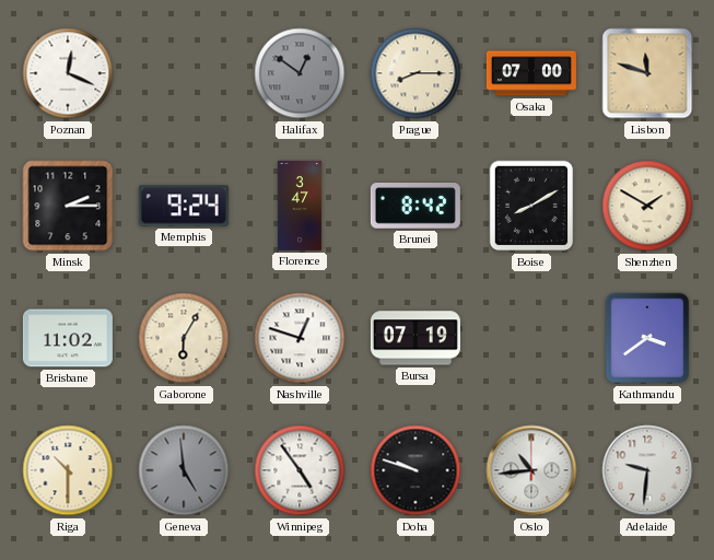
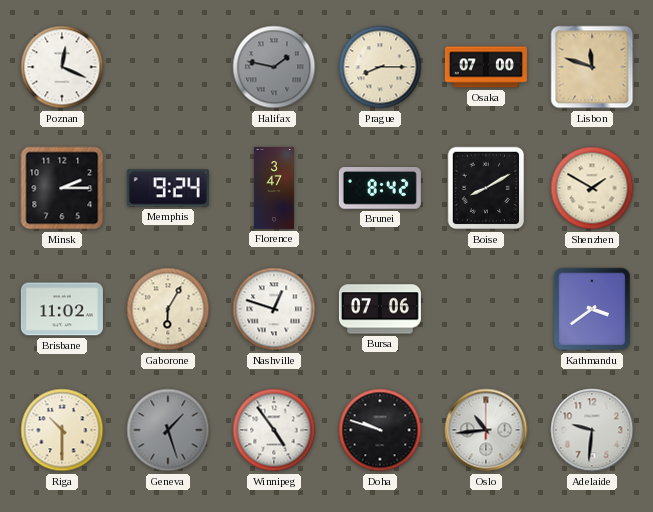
Halifax: 12:51 -> 1:47 (274, 67)
Bursa: 07:19 -> 07:06 (380, 309)
Geneva: 4:59 -> 1:27 (168, 430)
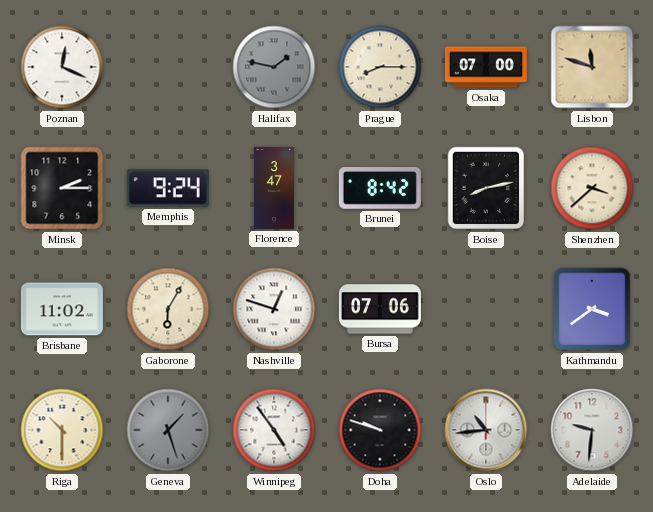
Boise: 8:10 -> 8:13 (486, 188)
Shenzhen: 1:50 -> 3:38 (592, 188)
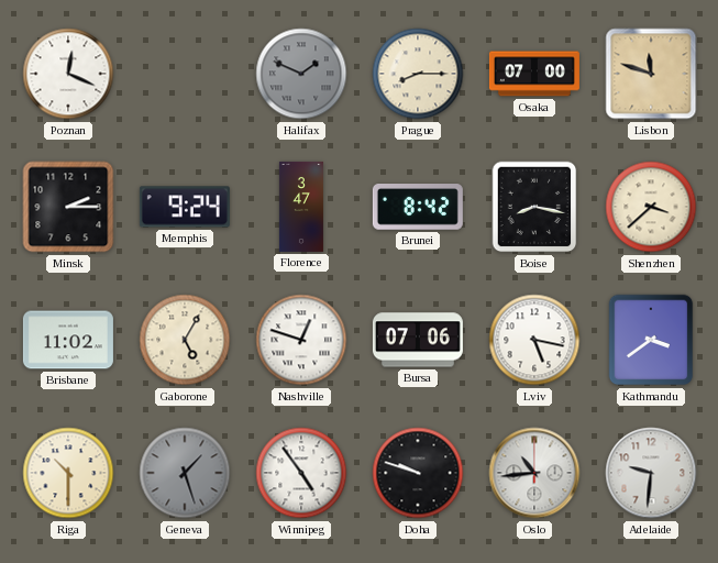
Halifax: 1:47 -> 1:49 (301, 74)
Boise: 8:13 -> 8:17 (534, 207)
Gaborone: 6:05 -> 5:05 (185, 340)
Lviv: none -> 5:17 (534, 340)
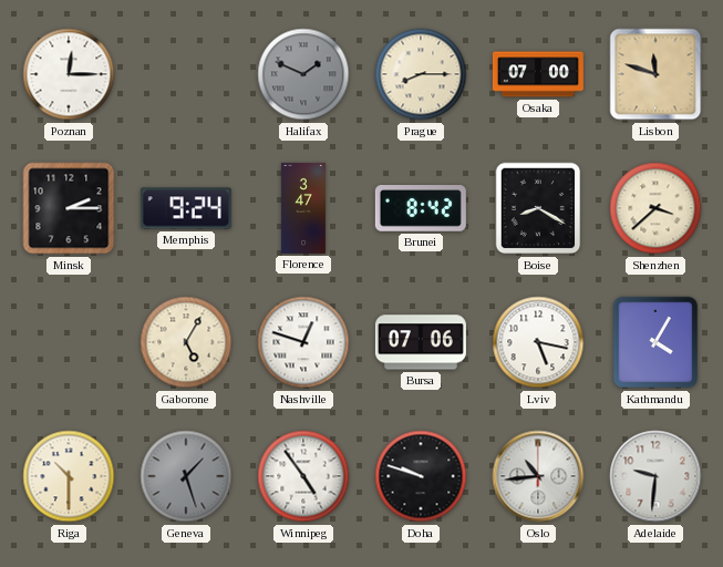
Poznan: 12:19 -> 12:15 (69, 74)
Boise: 8:17 -> 8:20 (538, 208)
Brisbane: 11:02 -> none (68, 340)
Kathmandu: 3:39 -> 4:05 (655, 342)
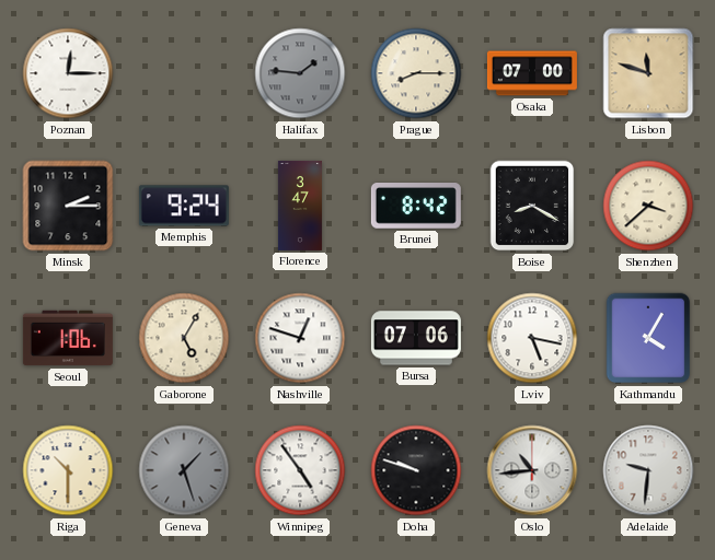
Halifax: 1:49 -> 1:46 (300, 73)
Seoul: none -> 1:06 (68, 338)
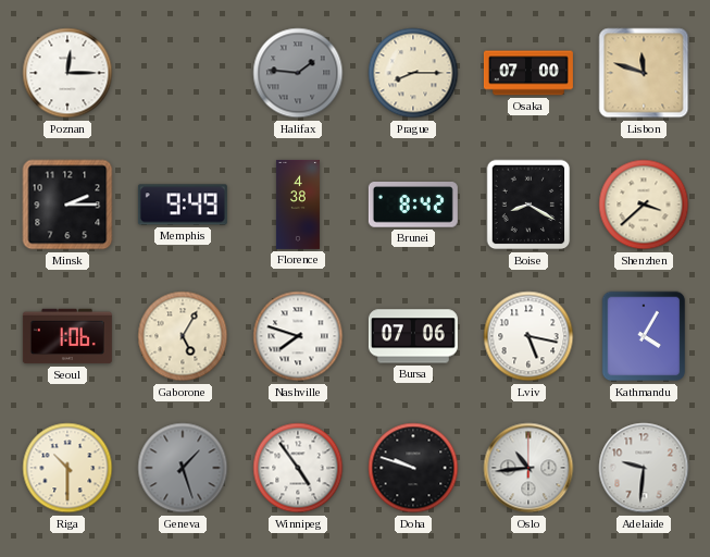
Memphis: 9:24 -> 9:49 (183, 205)
Florence: 3:47 -> 4:38 (298, 205)
Nashville: 12:48 -> 7:48 (298, 336)
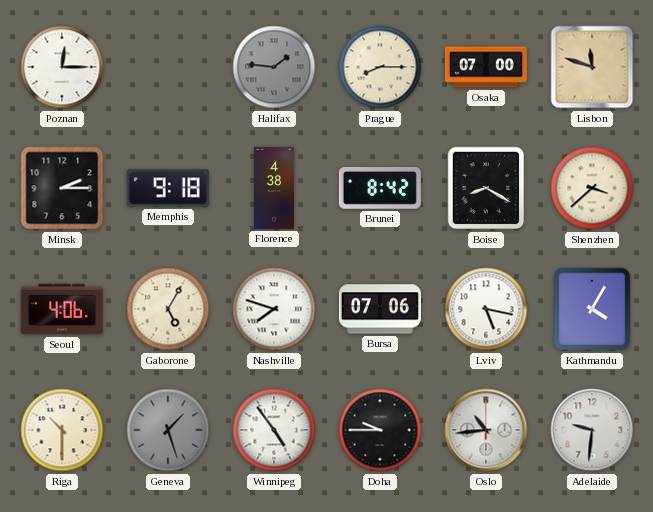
Memphis: 9:49 -> 9:18 (168, 188)
Seoul: 1:06 -> 4:06 (62, 309)
Doha: 9:48 -> 9:45 (380, 430)
